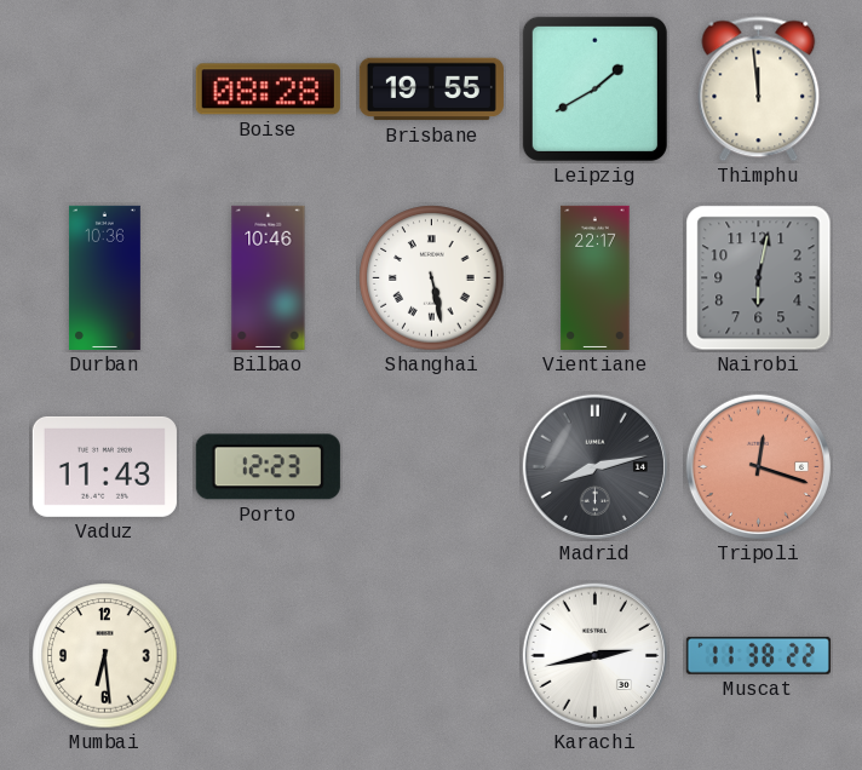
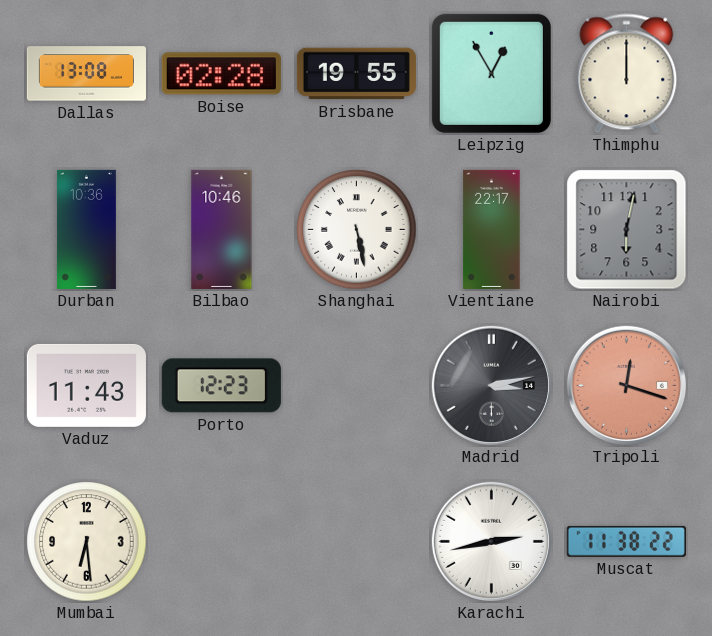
Dallas: none -> 13:08 (86, 74)
Boise: 08:28 -> 02:28 (221, 74)
Leipzig: 1:40 -> 12:55 (491, 73)
Thimphu: 11:59 -> 12:00 (627, 74)
Madrid: 8:13 -> 3:13 (491, 385)
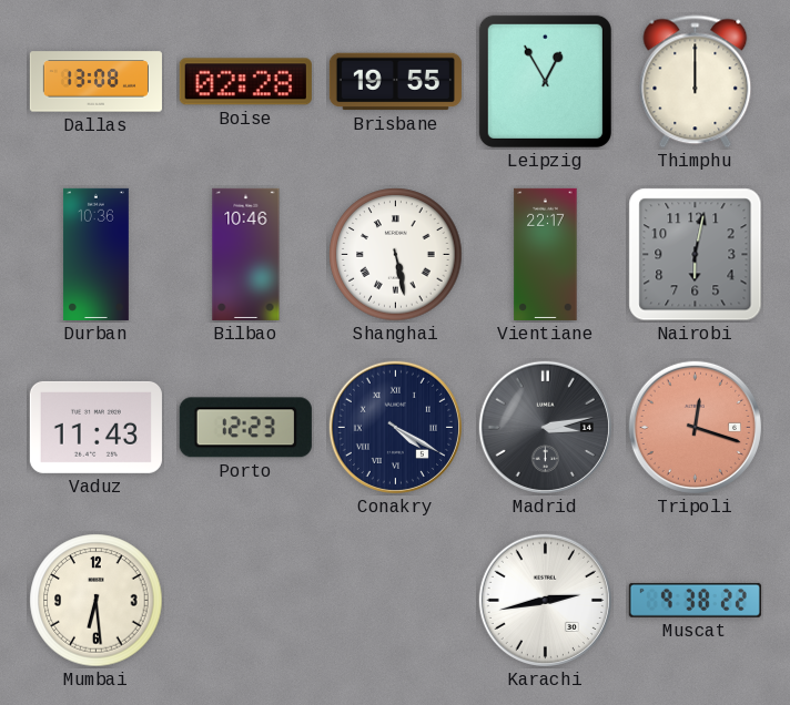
Conakry: none -> 4:20 (395, 427)
Muscat: 11:38 -> 9:38 (695, 600)
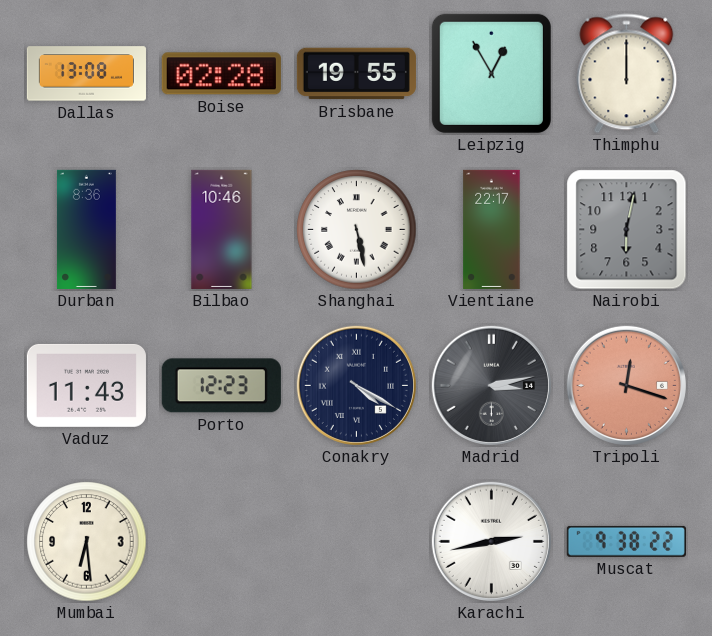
Durban: 10:36 -> 8:36 (86, 229)
